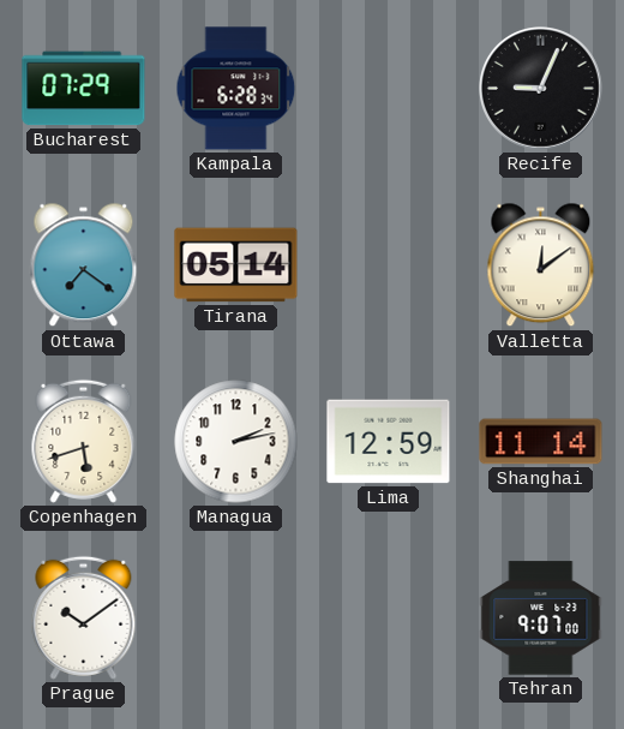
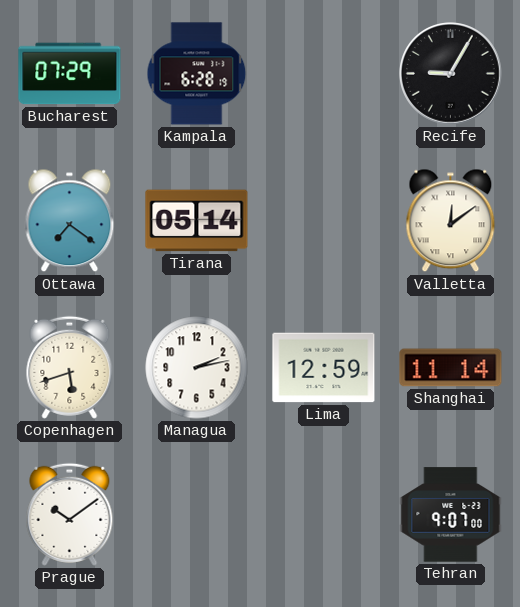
Kampala: 6:28:34 -> 6:28:19 (197, 74)
Recife: 9:04 -> 9:05 (451, 74)
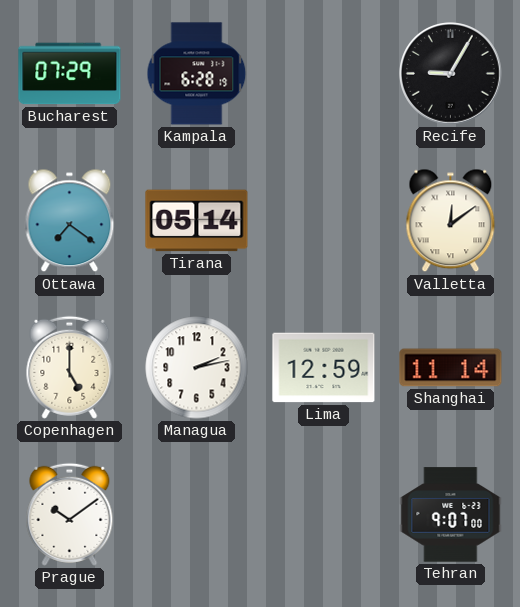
Copenhagen: 5:42 -> 5:00 (70, 367)
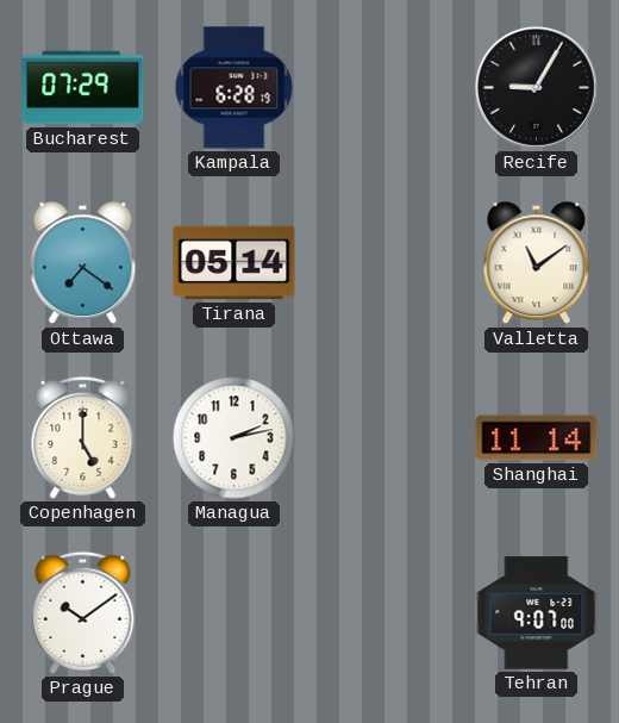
Valletta: 12:09 -> 11:09 (537, 263)
Lima: 12:59 -> none (324, 368)
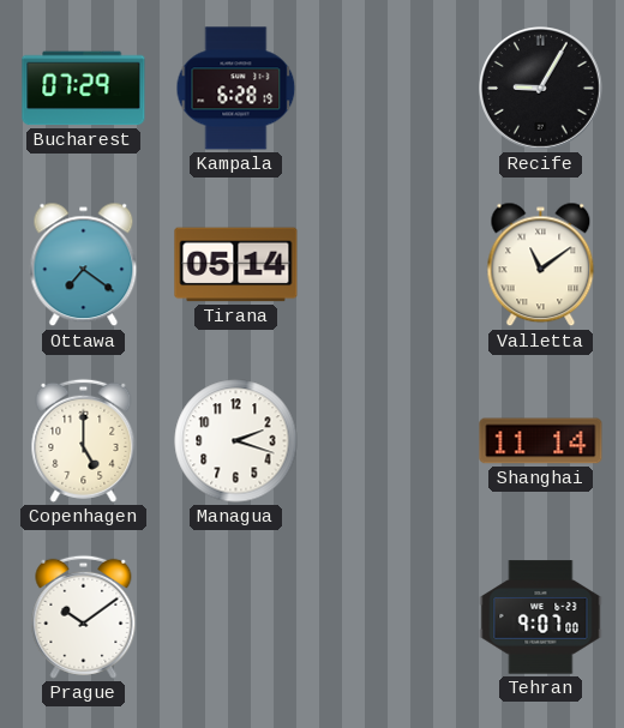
Managua: 2:13 -> 2:18 (236, 441)
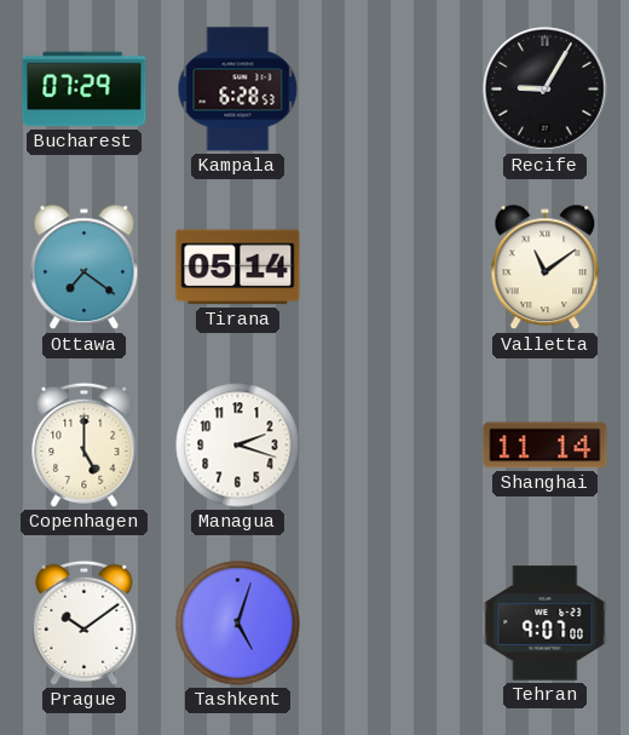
Kampala: 6:28:19 -> 6:28:53 (238, 90)
Tashkent: none -> 5:03 (238, 624)
